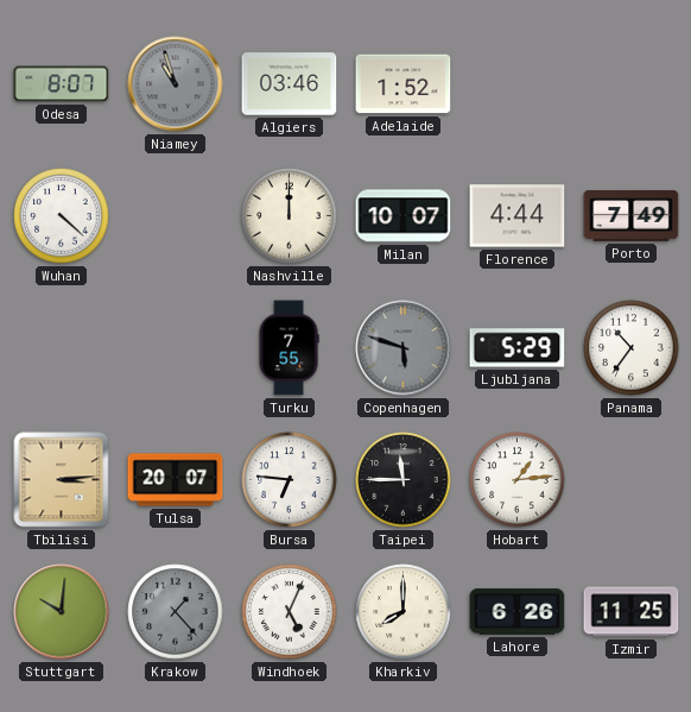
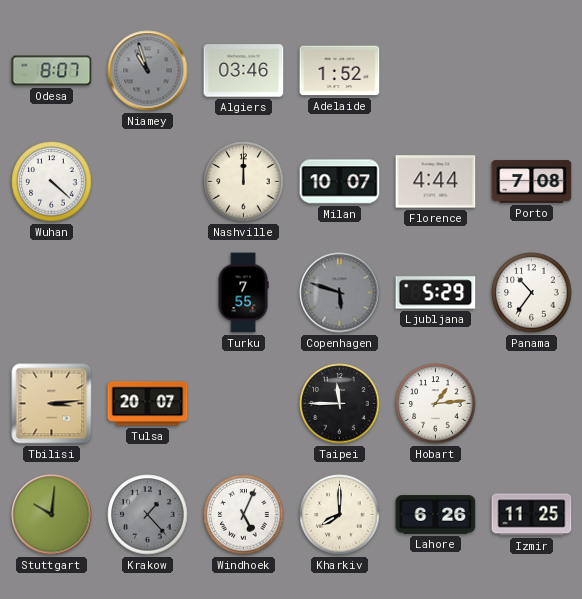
Porto: 7:49 -> 7:08 (532, 182)
Bursa: 6:46 -> none (290, 480)
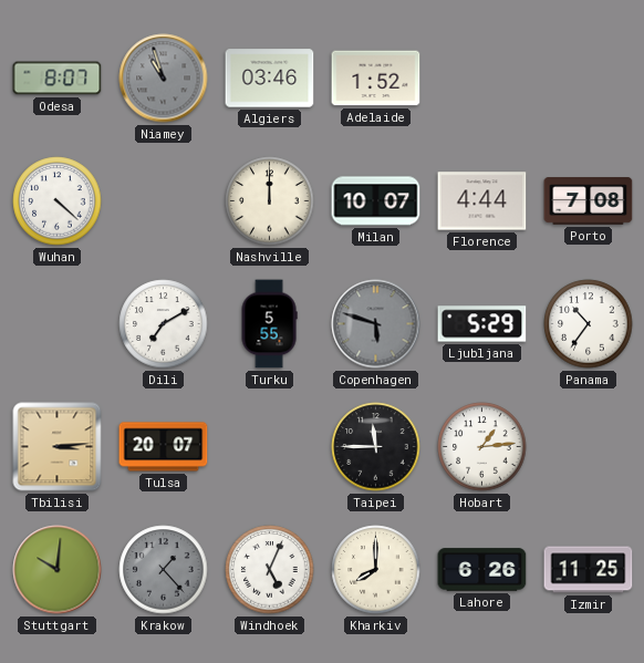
Dili: none -> 7:10 (164, 324)
Turku: 7:55 -> 5:55 (269, 324)
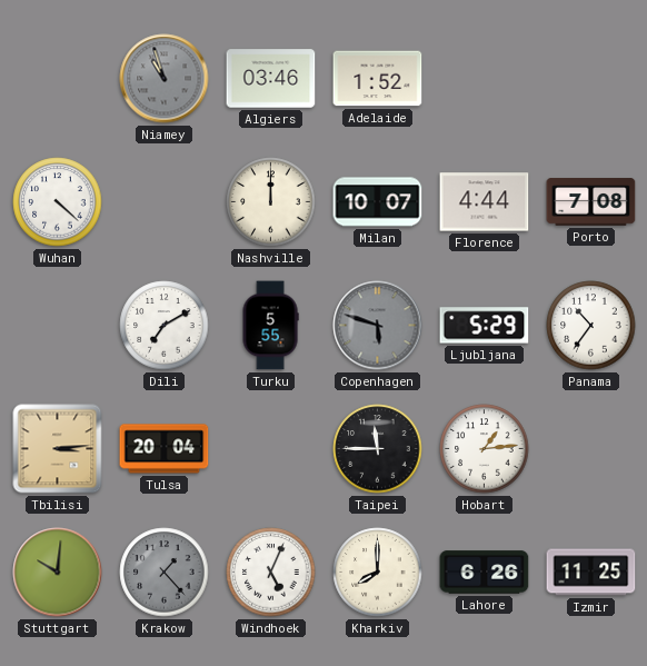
Odesa: 8:07 -> none (58, 79)
Tulsa: 20:07 -> 20:04 (165, 449)
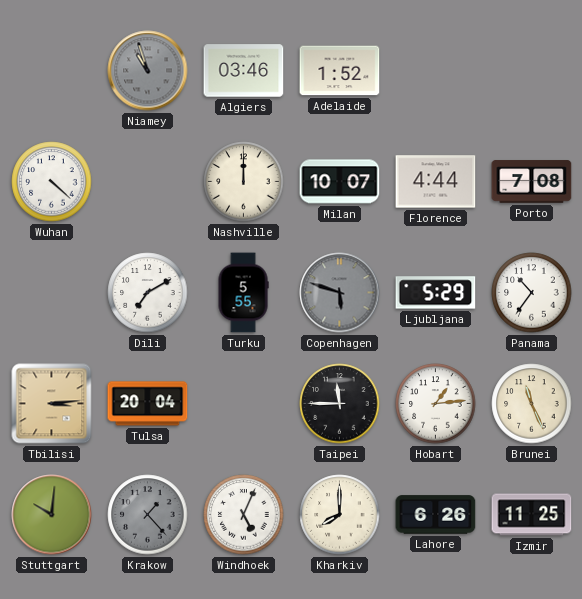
Brunei: none -> 11:26 (532, 404)
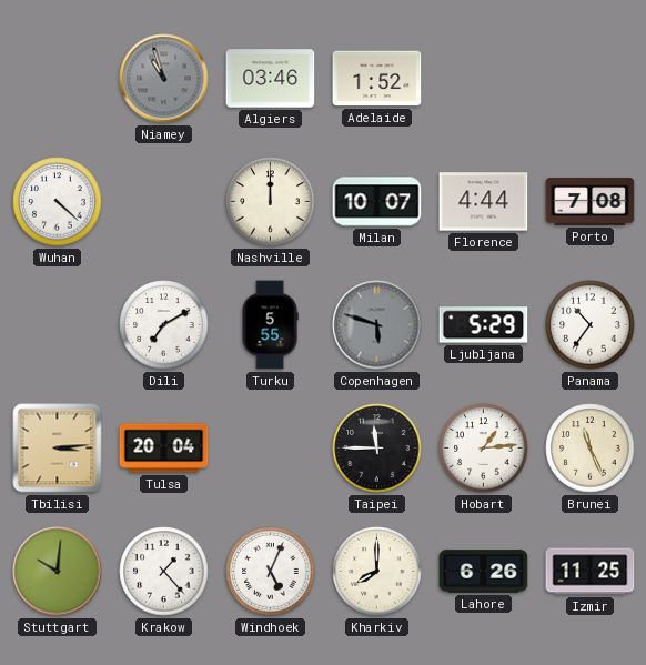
Krakow dial: grey -> white (164, 572)
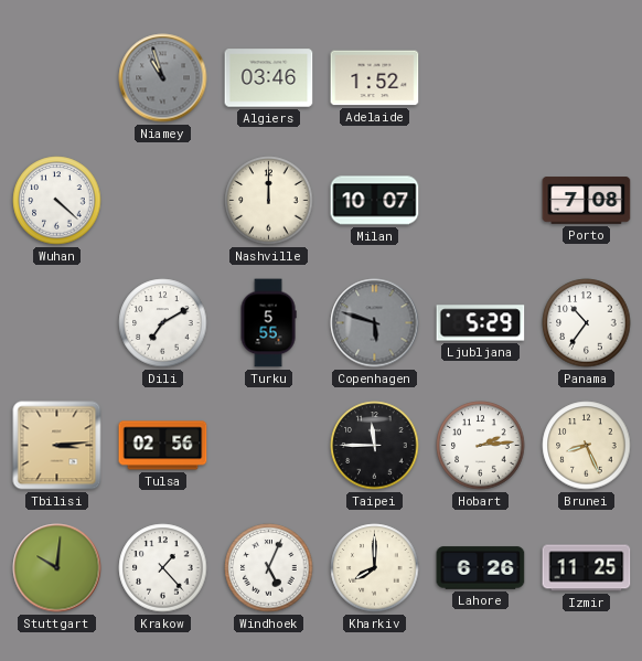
Florence: 4:44 -> none (484, 202)
Tulsa: 20:04 -> 02:56 (163, 446)
Hobart: 1:14 -> 2:14 (481, 446)
Brunei: 11:26 -> 8:26 (587, 446)
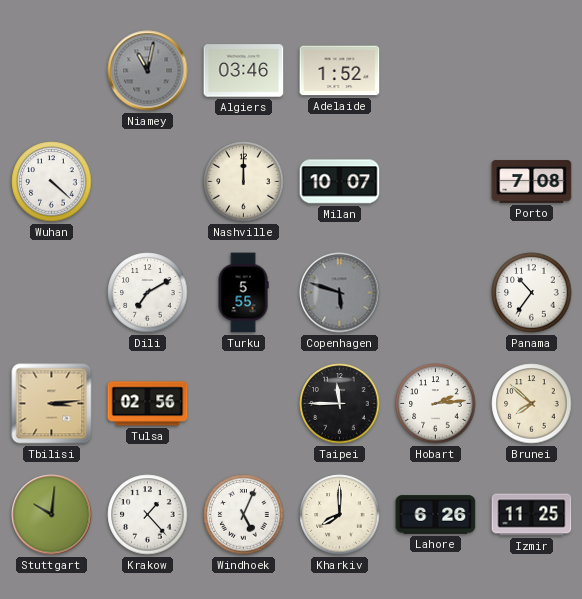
Niamey: 10:57 -> 11:02 (148, 71)
Ljubljana: 5:29 -> none (481, 323)
Brunei: 8:26 -> 7:52 (532, 404)
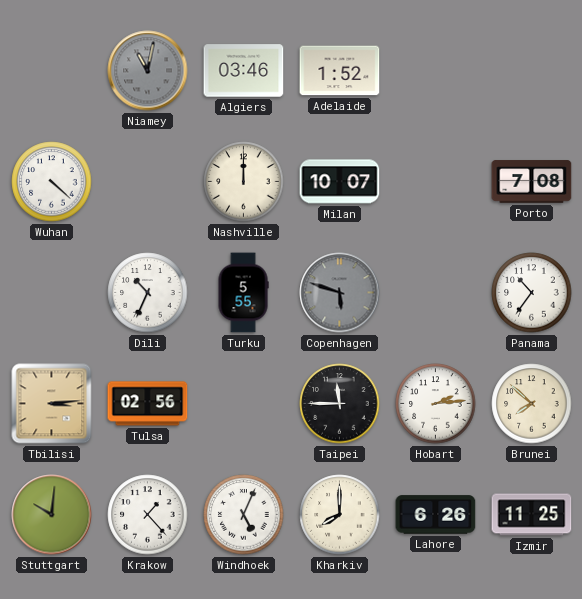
Dili: 7:10 -> 10:34 (148, 293)
